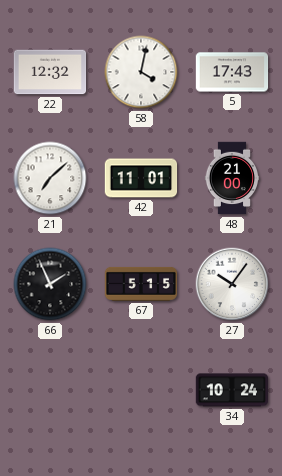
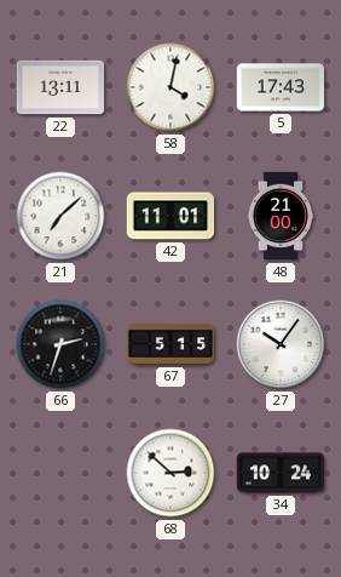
22: 12:32 -> 13:11 (60, 87)
66: 1:56 -> 2:33 (60, 344)
68: none -> 2:52 (170, 473)
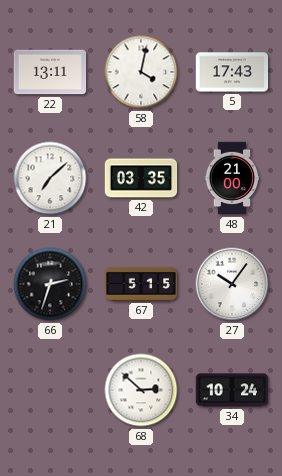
42: 11:01 -> 03:35 (141, 178)
